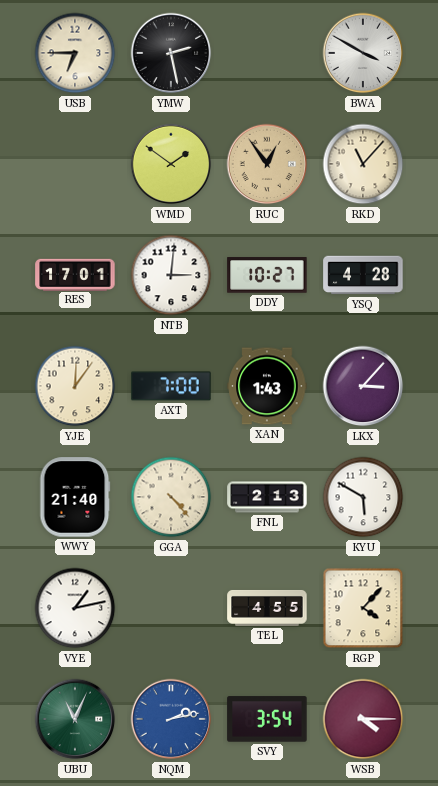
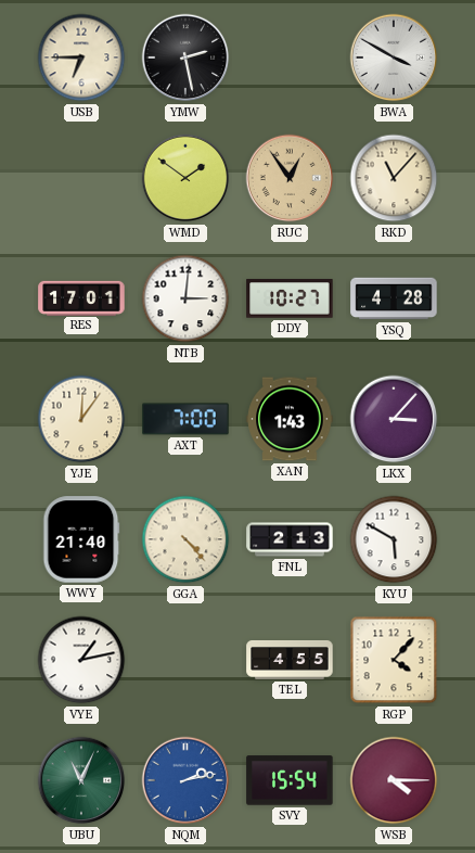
SVY: 3:54 -> 15:54 (290, 780)
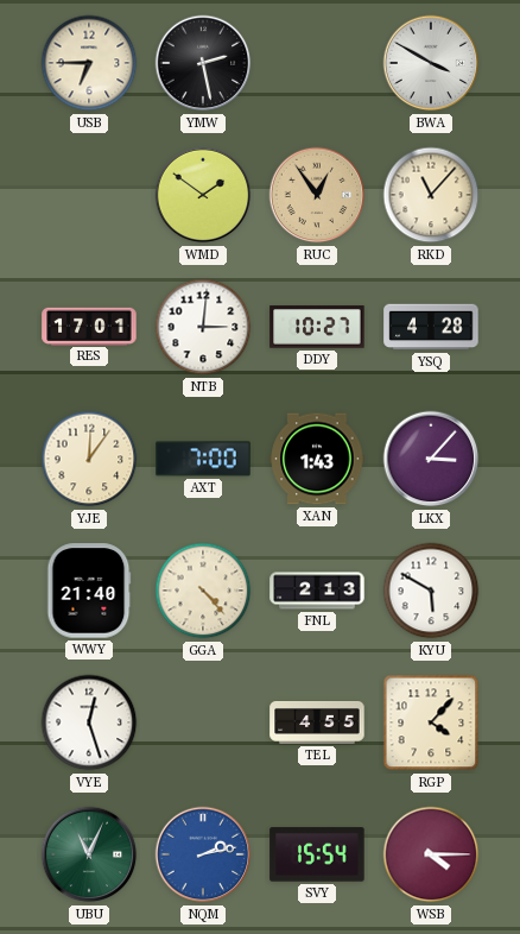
VYE: 1:13 -> 12:27 (89, 722)
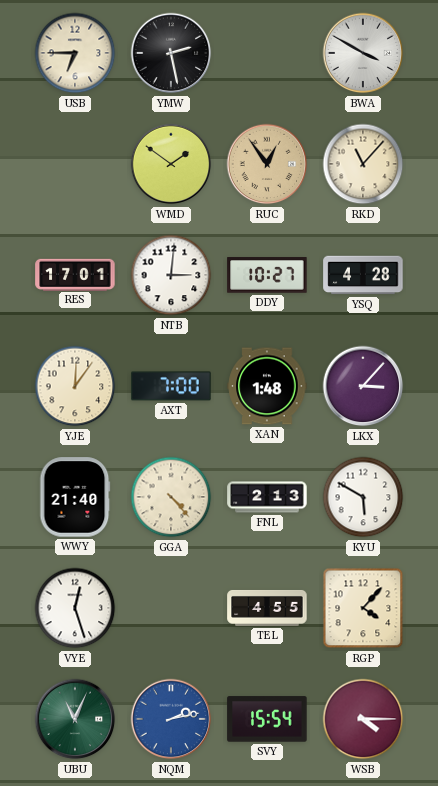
XAN: 1:43 -> 1:48 (267, 386)
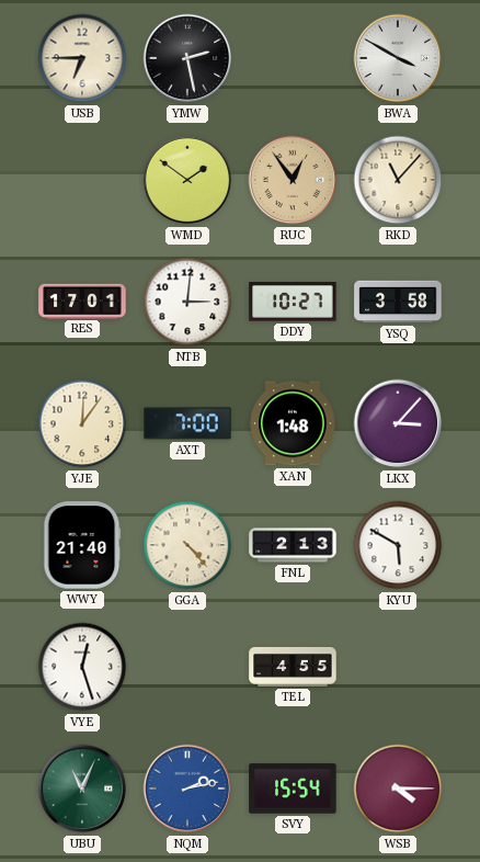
YSQ: 4:28 -> 3:58 (398, 302)
RGP: 4:07 -> none (363, 608)
